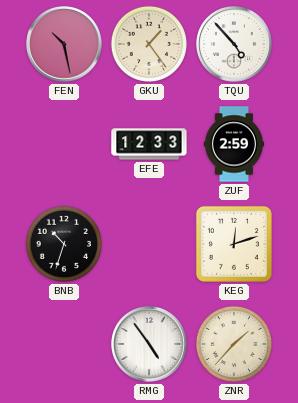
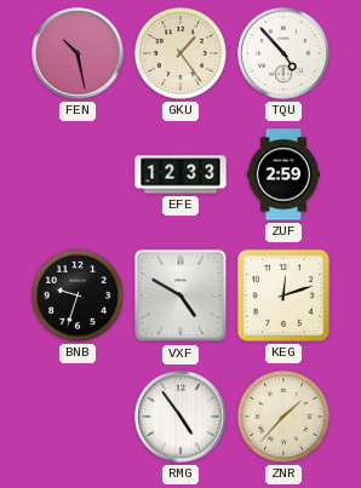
BNB: 10:33 -> 9:33 (78, 295)
VXF: none -> 4:50 (180, 295)
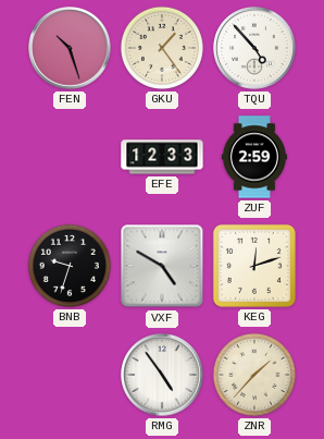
FEN: 10:28 -> 10:27 (70, 48)
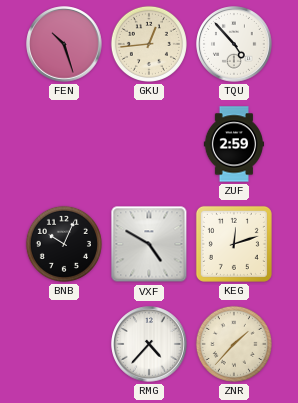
GKU: 1:24 -> 12:44 (149, 44)
EFE: 12:33 -> none (162, 157)
BNB: 9:33 -> 10:04 (64, 244)
RMG: 4:54 -> 4:37 (149, 344)
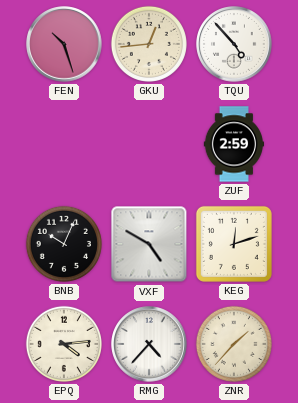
EPQ: none -> 4:14 (64, 344)
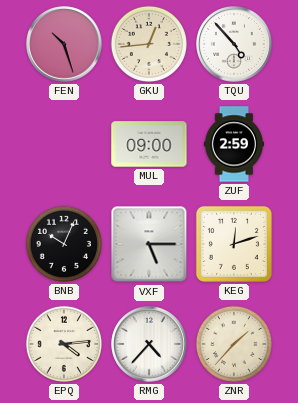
MUL: none -> 09:00 (149, 144)
VXF: 4:50 -> 5:15 (149, 244)
